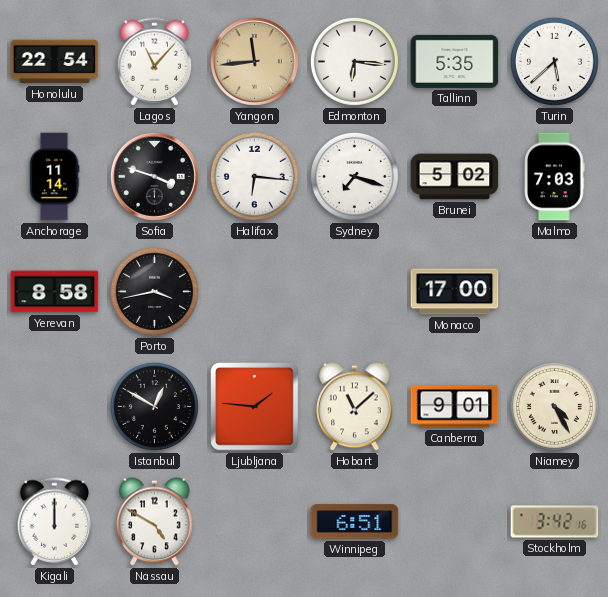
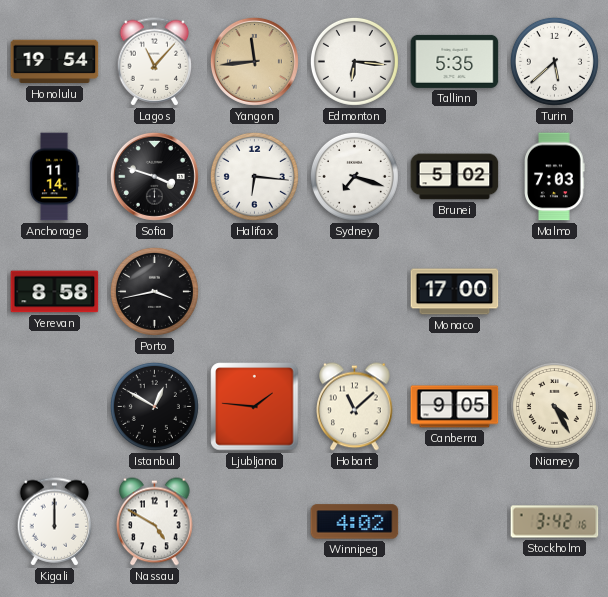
Honolulu: 22:54 -> 19:54 (55, 62)
Canberra: 9:01 -> 9:05 (455, 407)
Winnipeg: 6:51 -> 4:02 (355, 522)
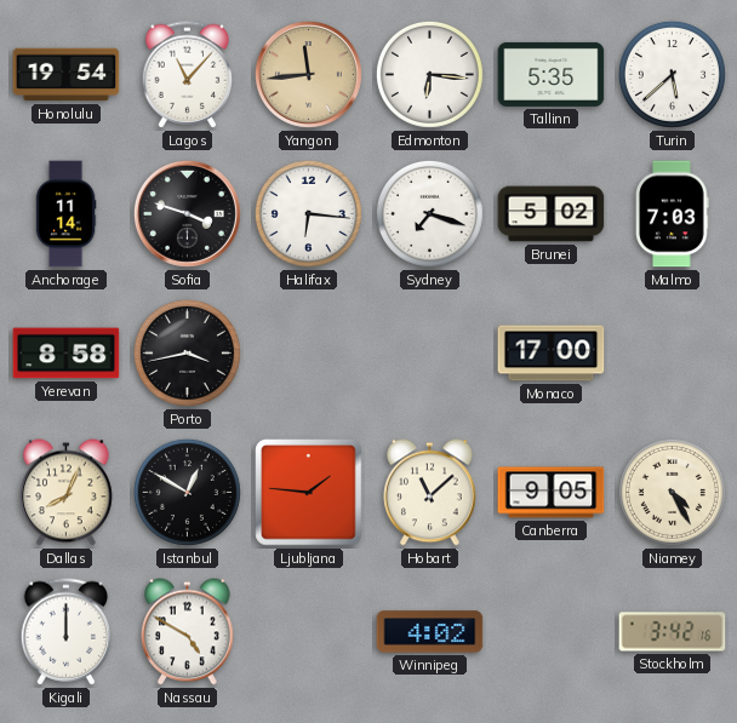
Dallas: none -> 8:04 (67, 493)
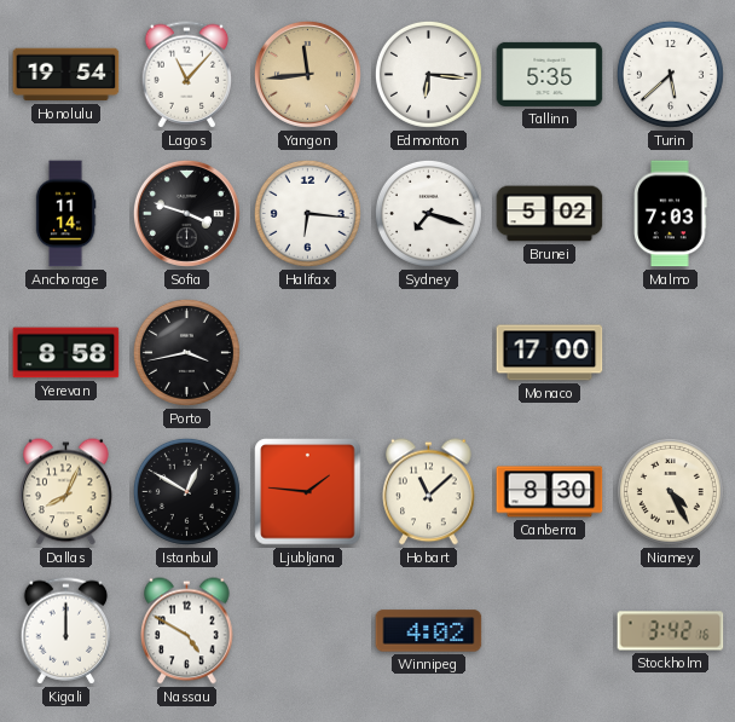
Canberra: 9:05 -> 8:30 (550, 492)
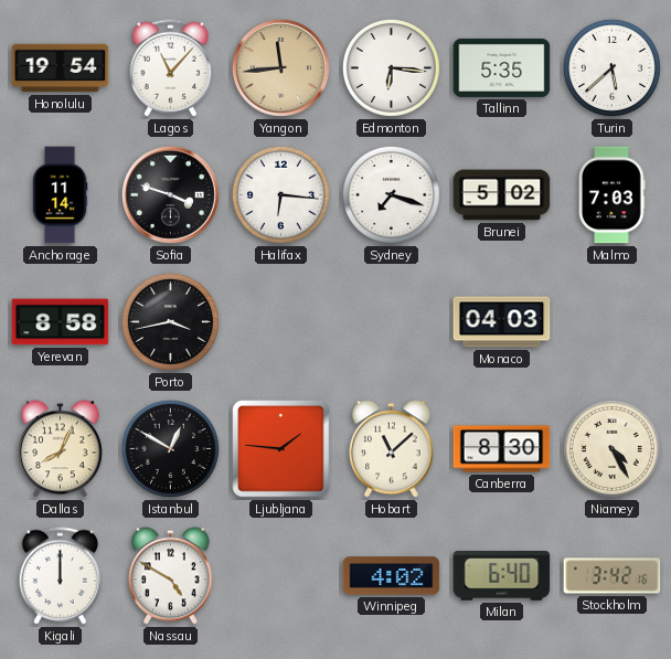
Monaco: 17:00 -> 04:03 (502, 322)
Milan: none -> 6:40 (502, 576)
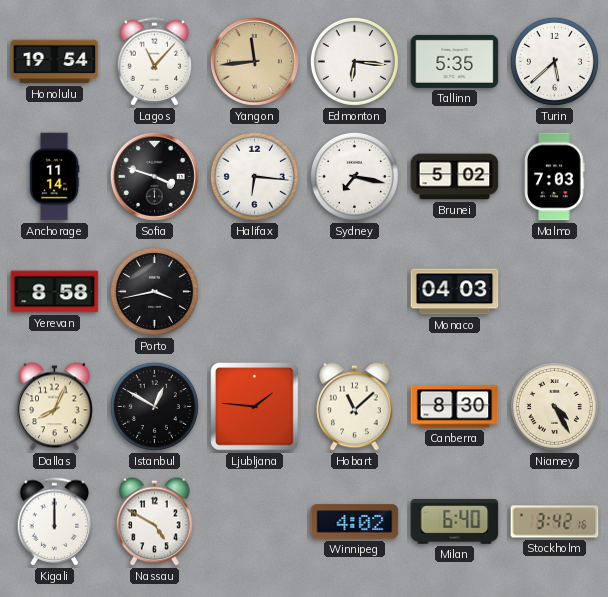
Sydney: 7:18 -> 7:17 (354, 176)
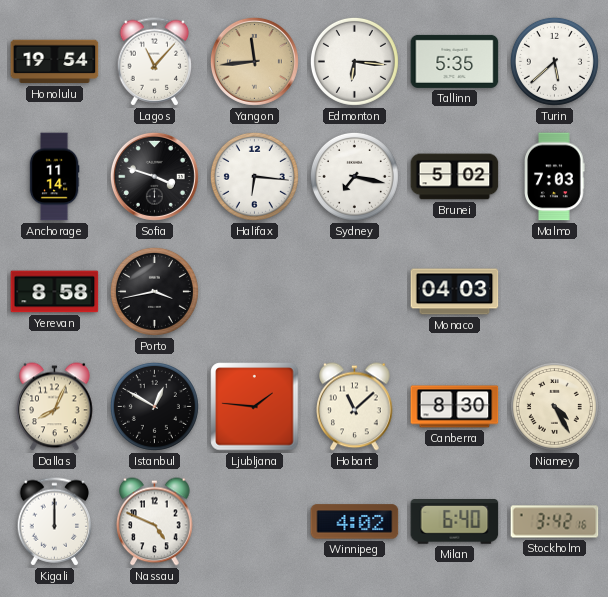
Nassau: 4:50 -> 4:49 (155, 522)
